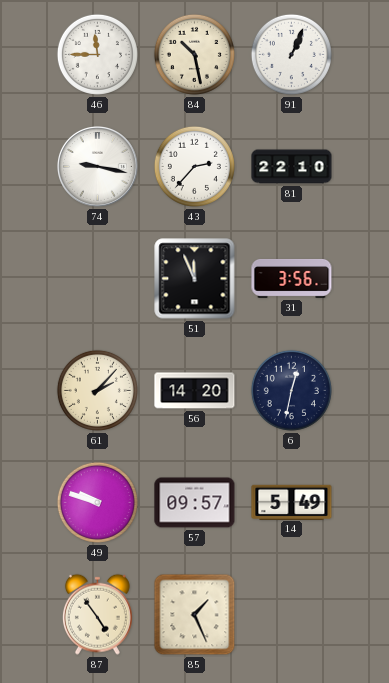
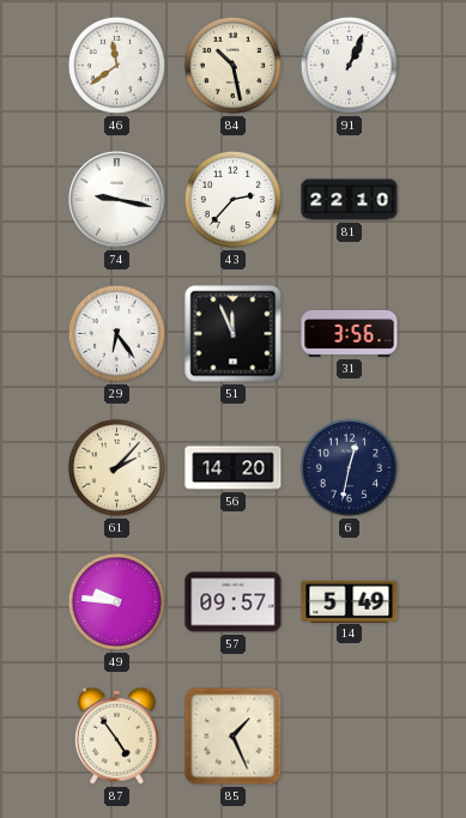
46: 11:45 -> 11:39 (116, 65)
29: none -> 6:24 (116, 333)
49: 9:48 -> 9:46 (116, 601)
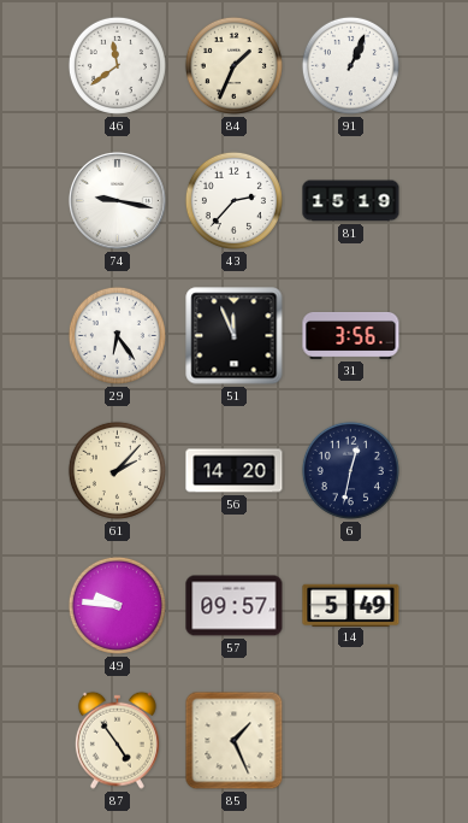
84: 10:28 -> 1:34 (233, 65)
81: 22:10 -> 15:19 (351, 201)
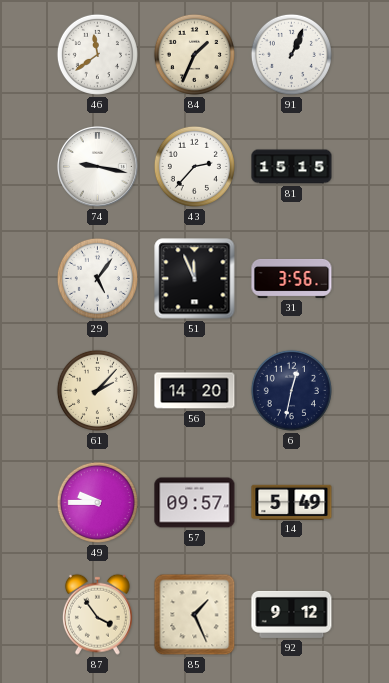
81: 15:19 -> 15:15 (292, 167)
29: 6:24 -> 5:06 (97, 278)
49: 9:46 -> 9:45 (97, 502)
87: 4:54 -> 3:54 (97, 614)
92: none -> 9:12 (292, 614)
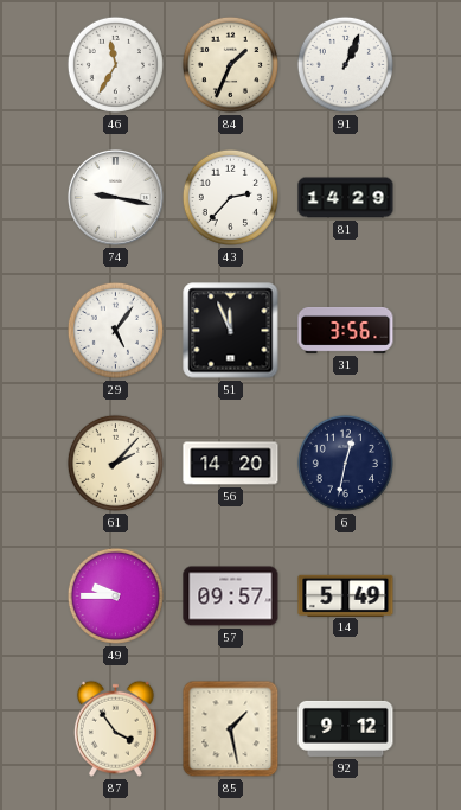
46: 11:39 -> 11:35 (115, 64)
81: 15:15 -> 14:29 (346, 198)
85: 1:26 -> 1:28 (231, 729)
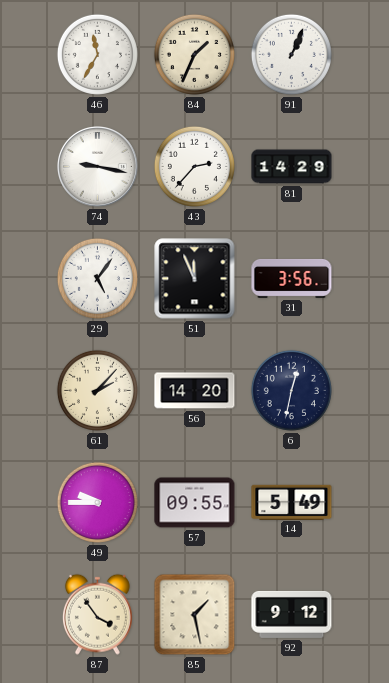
57: 09:57 -> 09:55 (195, 503)
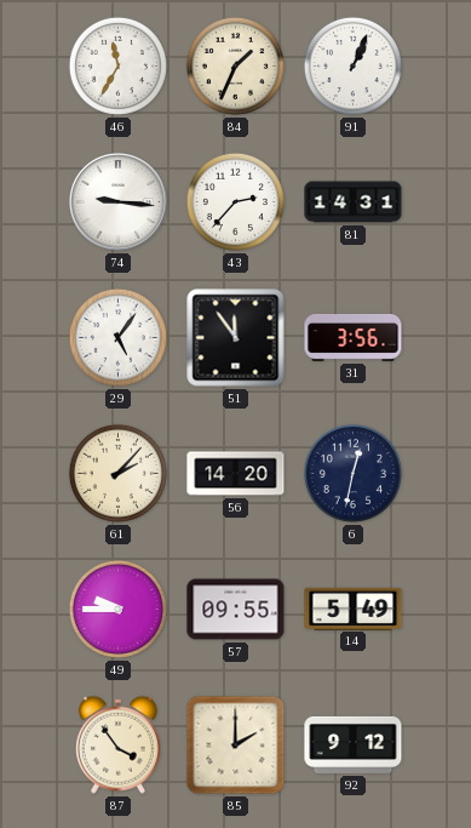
74: 9:17 -> 9:16 (117, 201)
81: 14:29 -> 14:31 (354, 202)
51: 11:56 -> 11:54 (236, 338)
85: 1:28 -> 2:00 (236, 746)
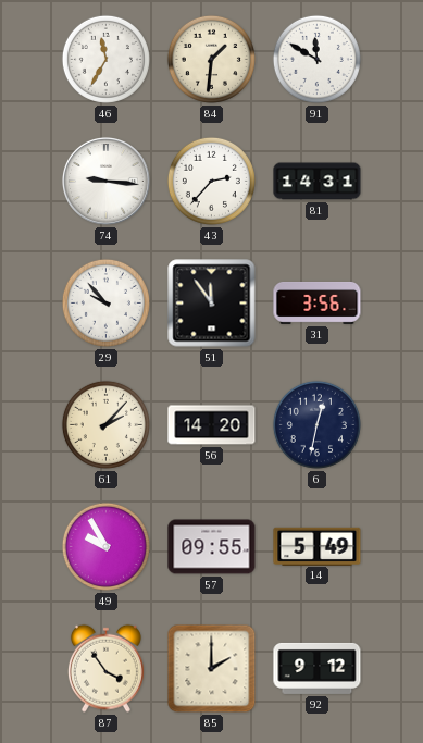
84: 1:34 -> 1:31 (211, 59)
91: 1:04 -> 11:50 (316, 59)
29: 5:06 -> 9:53 (105, 302)
49: 9:45 -> 9:55 (105, 546)
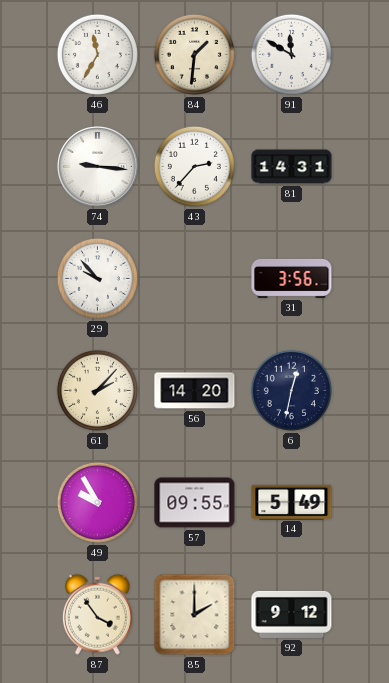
51: 11:54 -> none (212, 304)
